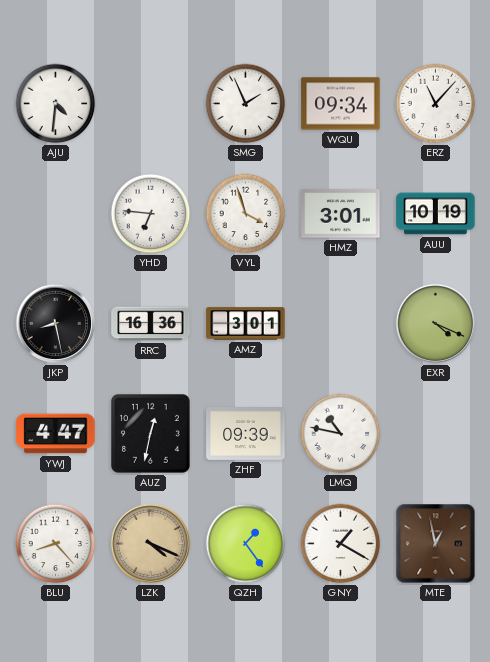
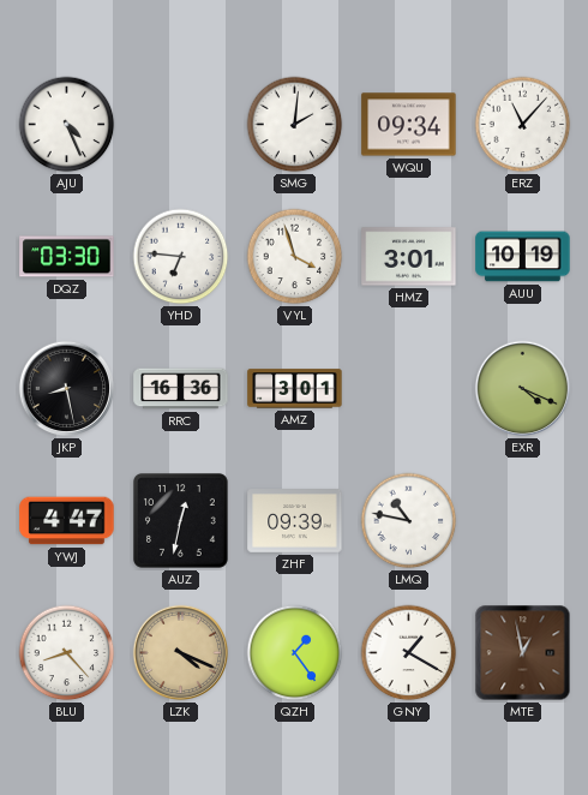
AJU: 4:31 -> 4:26 (67, 125)
SMG: 1:56 -> 2:01 (295, 125)
DQZ: none -> 03:30 (67, 257)
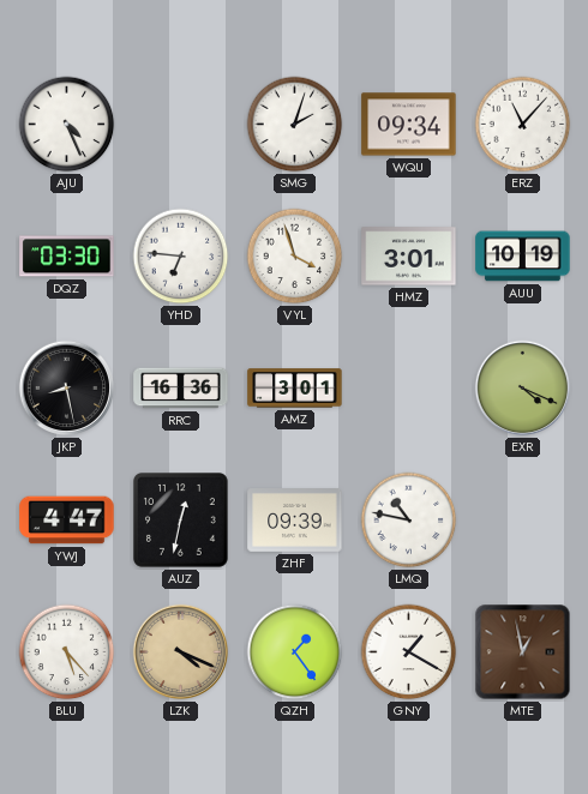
SMG: 2:01 -> 2:03 (295, 125)
BLU: 8:23 -> 5:23 (67, 652)
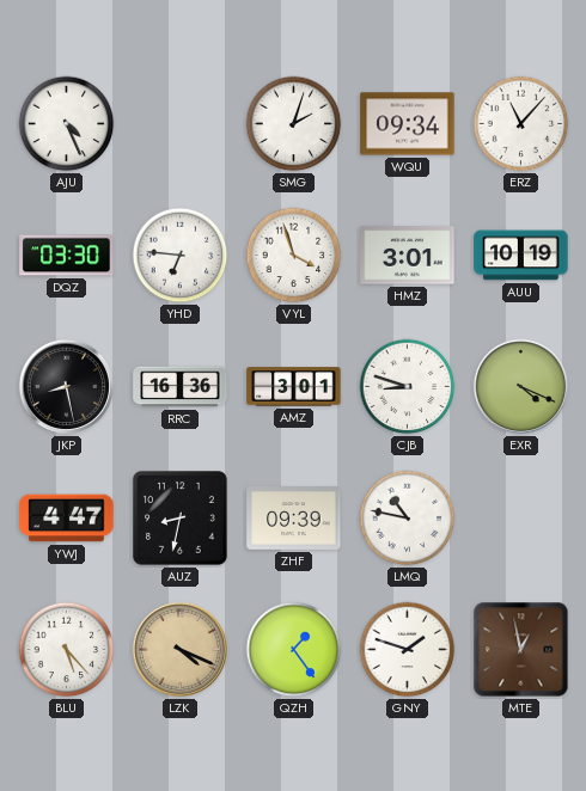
CJB: none -> 8:48 (408, 387)
AUZ: 12:32 -> 8:32 (181, 519)
GNY: 1:20 -> 1:48 (408, 650)
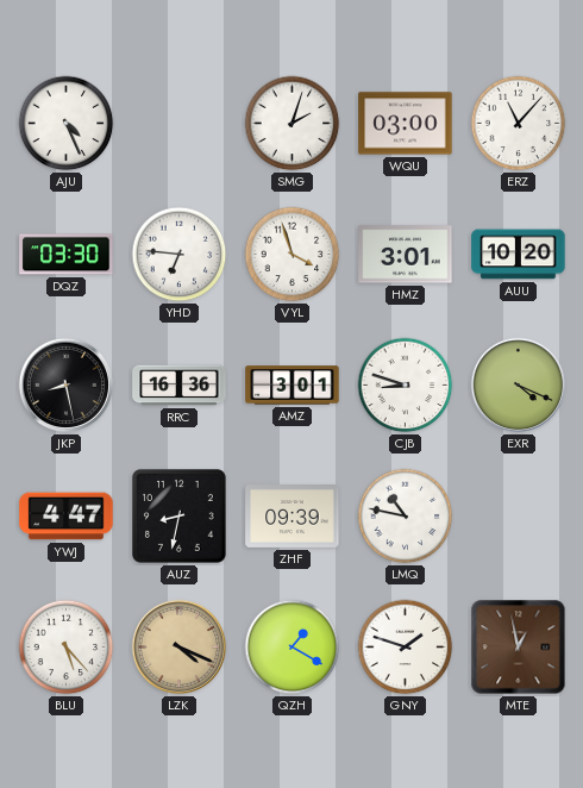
WQU: 09:34 -> 03:00 (406, 124)
AUU: 10:19 -> 10:20 (519, 255)
QZH: 1:24 -> 1:20 (293, 648)
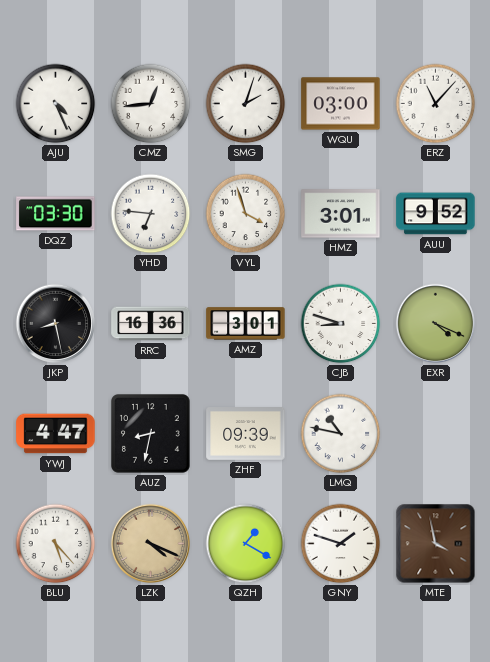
CMZ: none -> 12:44 (151, 104)
AUU: 10:20 -> 9:52 (436, 214)
MTE: 12:58 -> 3:58 (436, 544)
